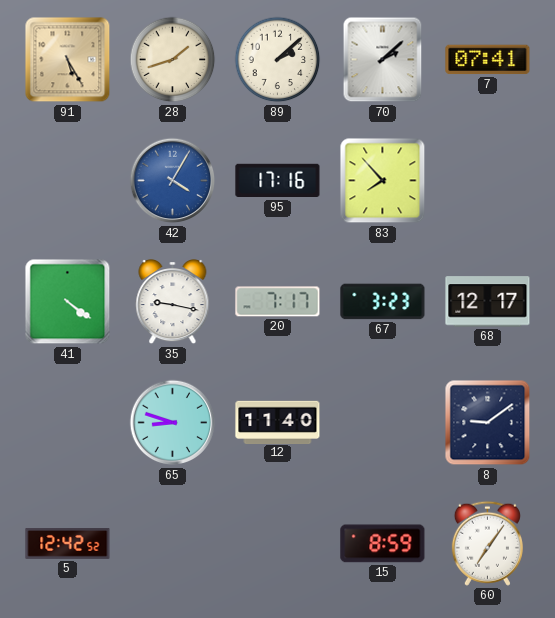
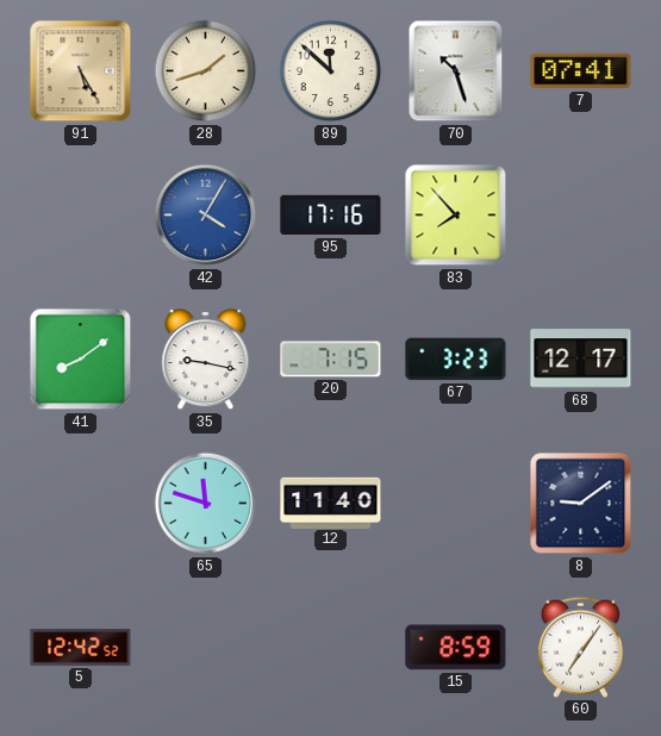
89: 2:08 -> 11:52 (331, 71)
70: 2:08 -> 10:27 (456, 71)
41: 4:21 -> 8:09 (81, 360)
20: 7:17 -> 7:15 (331, 360)
65: 8:48 -> 11:48 (206, 504)
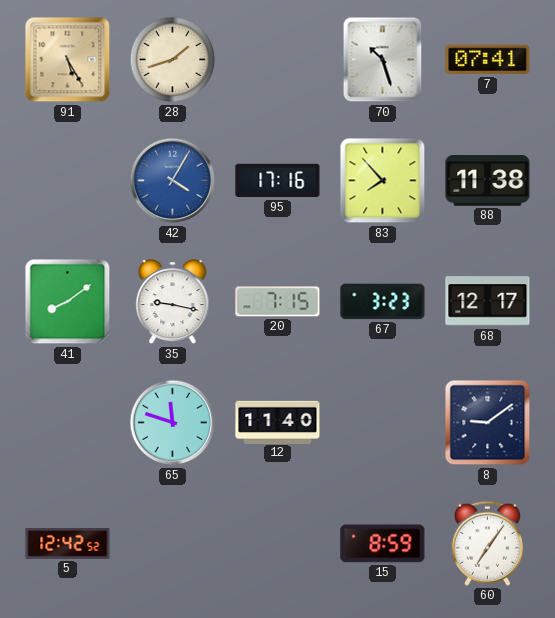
89: 11:52 -> none (331, 71)
88: none -> 11:38 (488, 181)
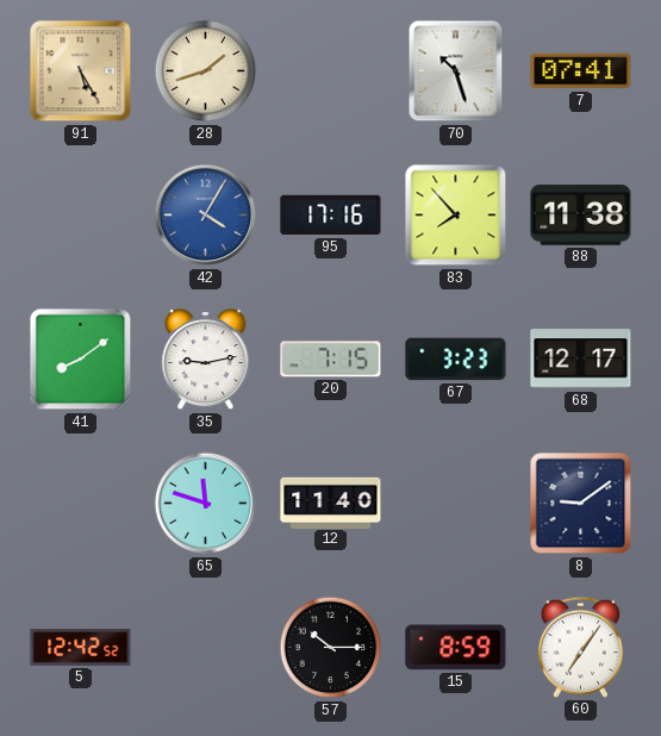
35: 9:17 -> 9:13 (206, 361)
57: none -> 10:15 (331, 648)
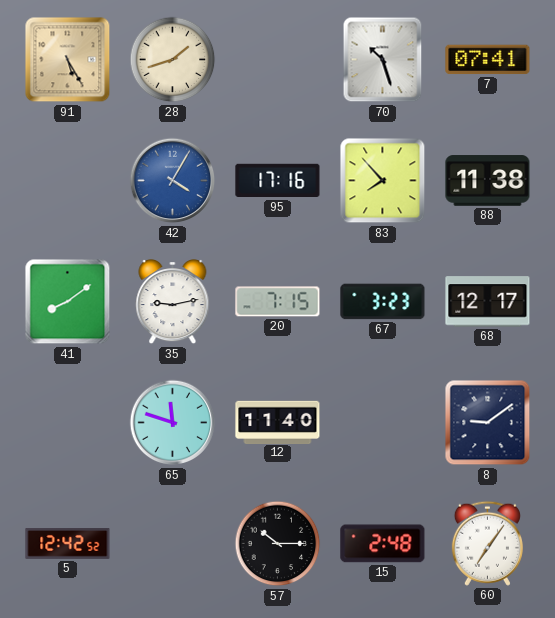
15: 8:59 -> 2:48 (383, 544)
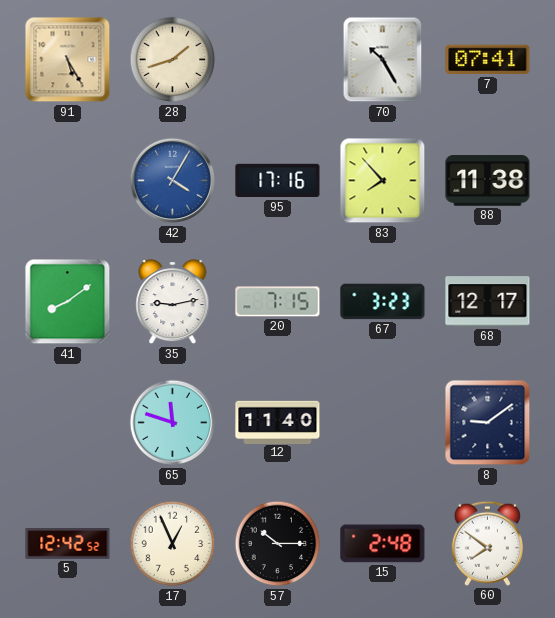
70: 10:27 -> 10:25 (383, 60)
17: none -> 12:56 (173, 544)
60: 7:06 -> 7:51 (487, 543)
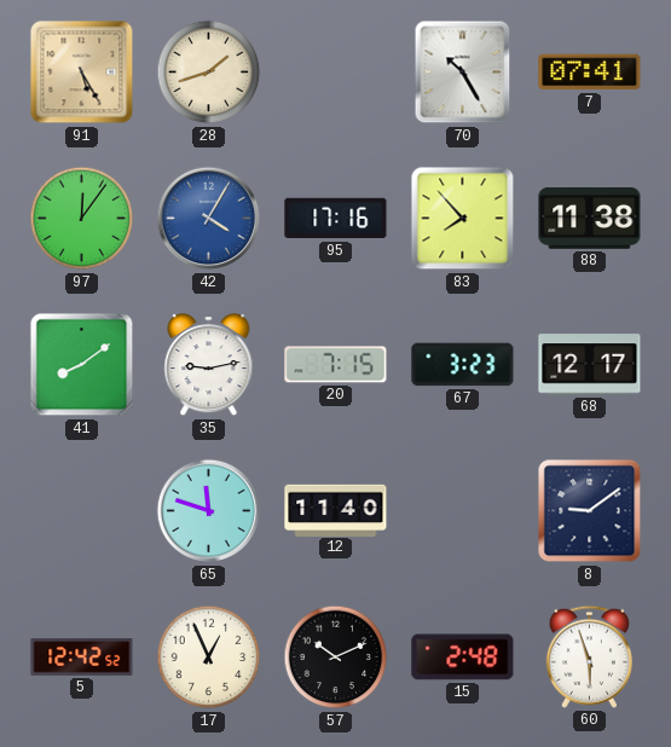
97: none -> 12:06 (82, 219)
57: 10:15 -> 10:11 (336, 658)
60: 7:51 -> 5:57 (589, 656)
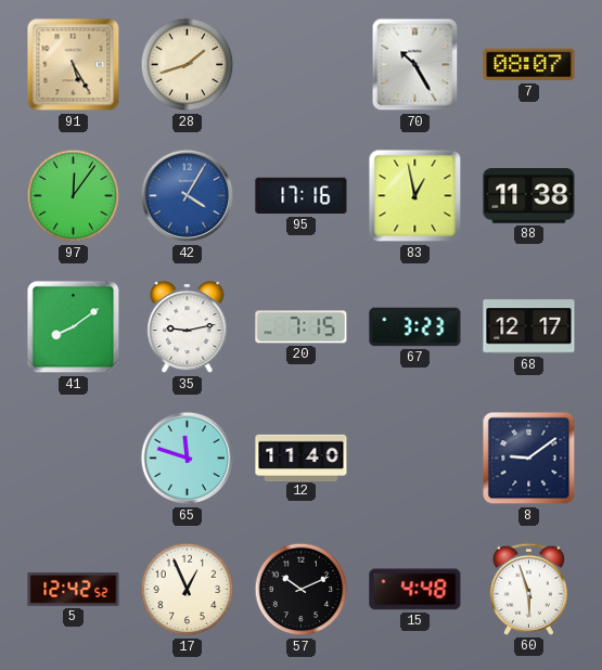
7: 07:41 -> 08:07 (529, 65)
83: 7:53 -> 12:58 (415, 196)
15: 2:48 -> 4:48 (415, 590)
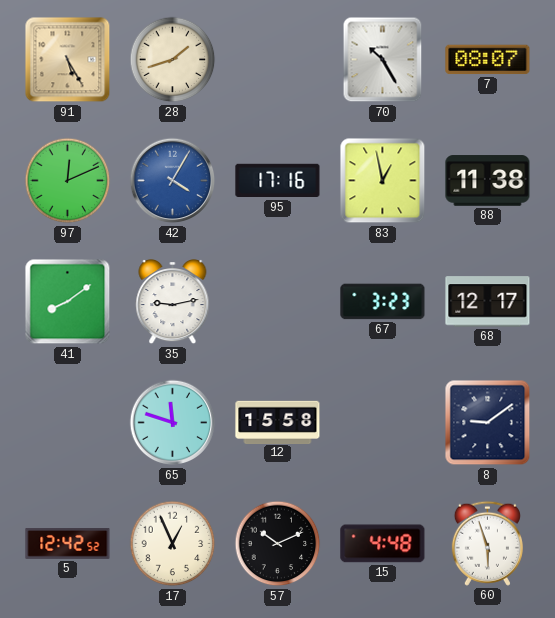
97: 12:06 -> 12:11 (68, 181)
20: 7:15 -> none (302, 327)
12: 11:40 -> 15:58 (278, 422)
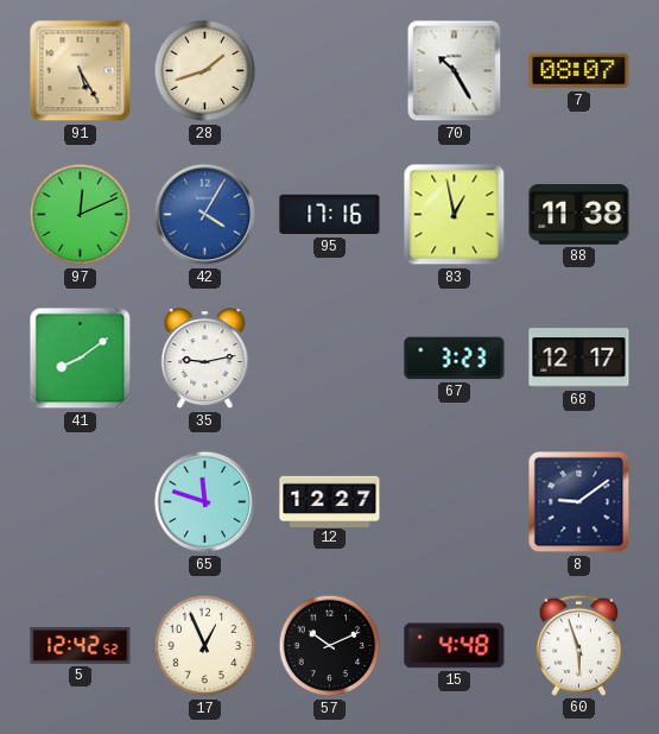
12: 15:58 -> 12:27 (330, 501)
